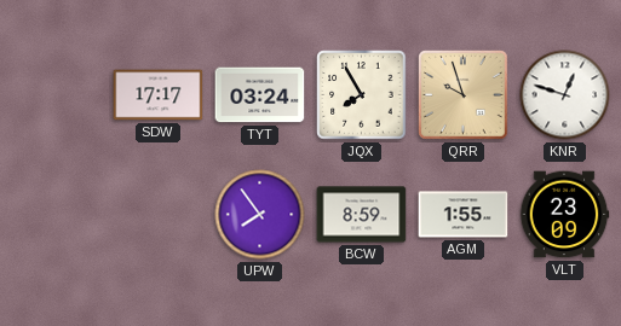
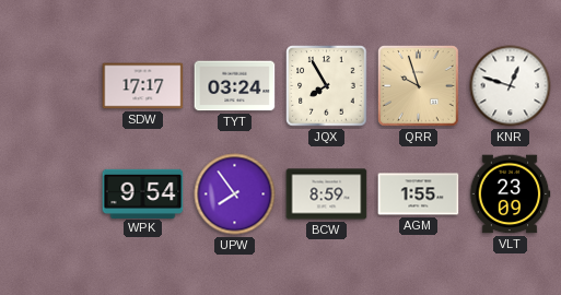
WPK: none -> 9:54 (143, 193)
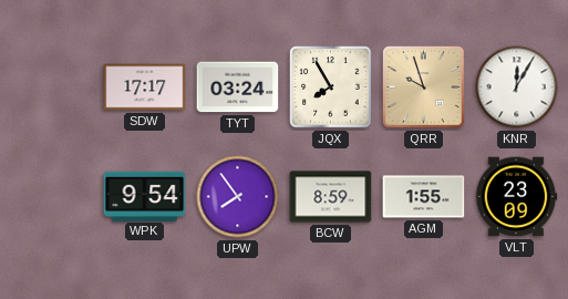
KNR: 12:48 -> 12:05 (517, 87)
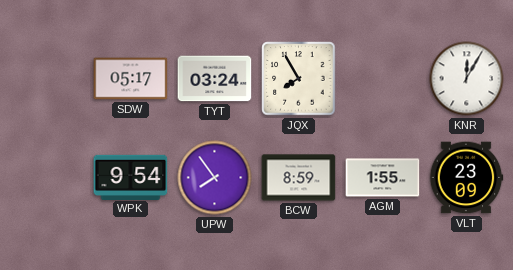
SDW: 17:17 -> 05:17 (131, 79)
QRR: 9:57 -> none (424, 87)
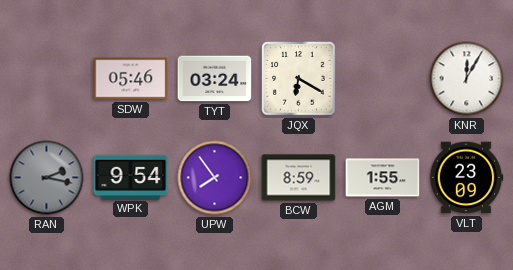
SDW: 05:17 -> 05:46 (131, 79)
JQX: 7:55 -> 6:20 (299, 79)
RAN: none -> 2:17 (47, 178)
